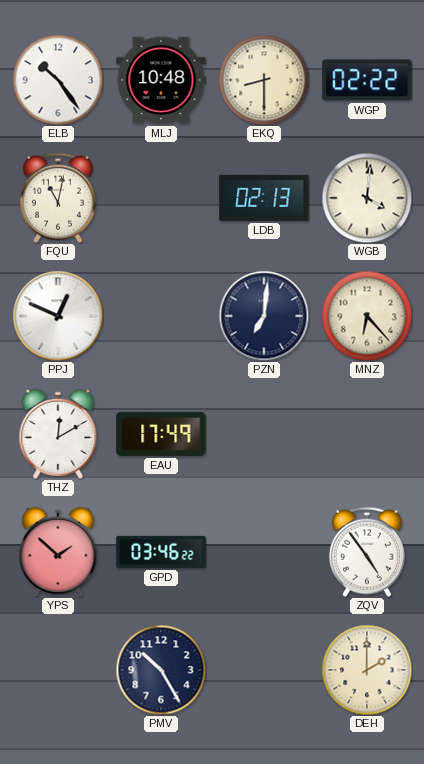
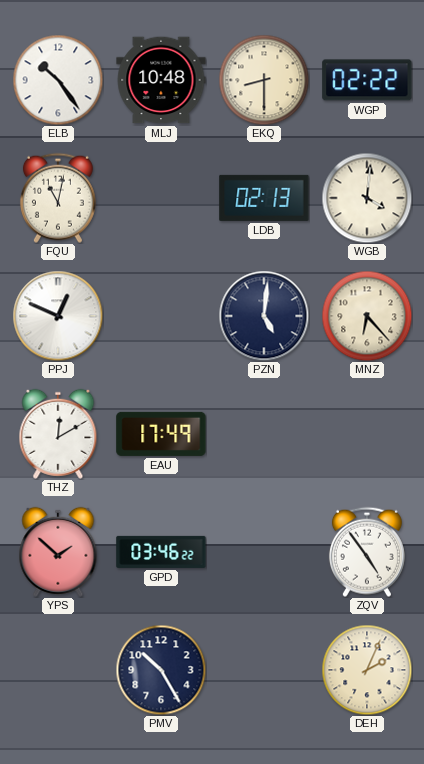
PZN: 7:01 -> 5:01 (264, 316)
DEH: 2:00 -> 2:04 (367, 670)
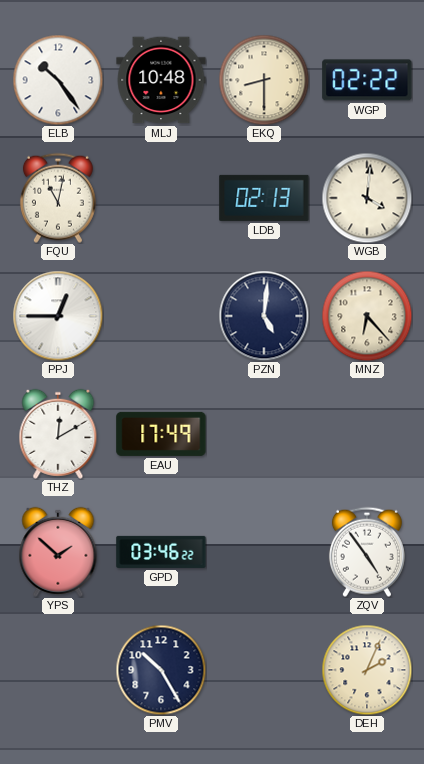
PPJ: 12:49 -> 12:45 (58, 316)
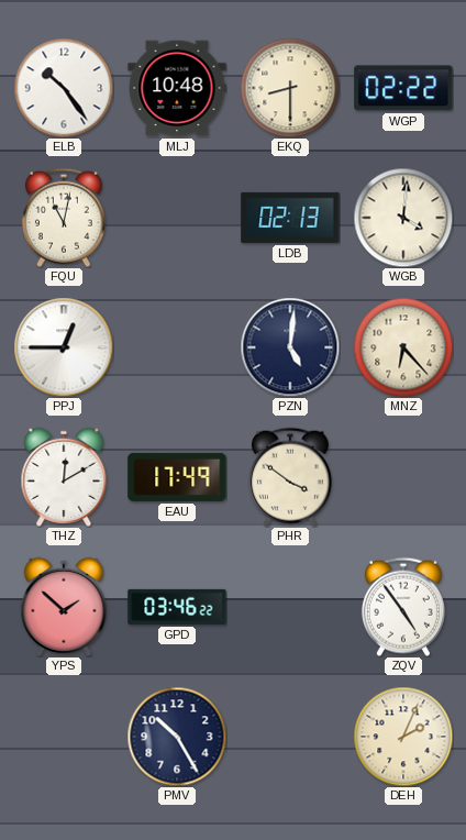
PHR: none -> 3:51 (290, 477)
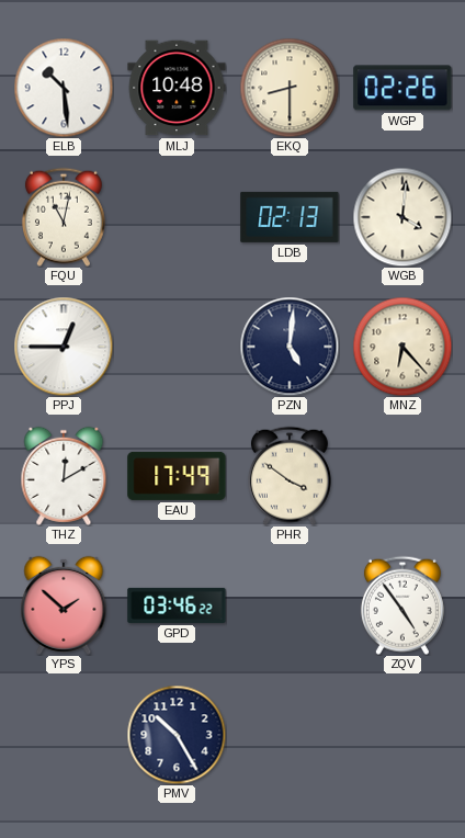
ELB: 10:24 -> 10:29 (64, 88)
WGP: 02:22 -> 02:26 (402, 88)
DEH: 2:04 -> none (403, 737)
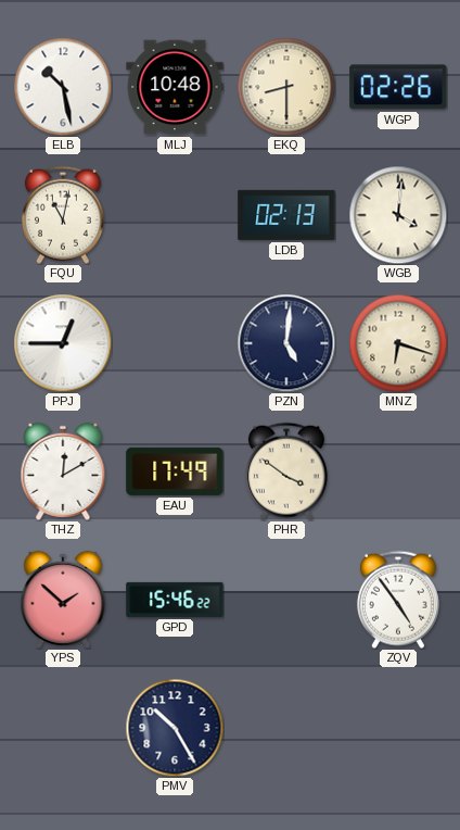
ELB: 10:29 -> 10:28 (63, 87)
MNZ: 6:23 -> 6:18 (398, 343)
GPD: 03:46 -> 15:46 (175, 600)
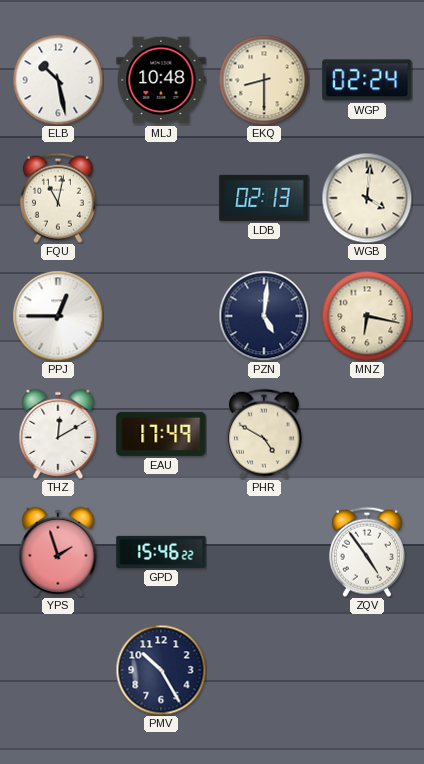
WGP: 02:26 -> 02:24 (367, 80)
MNZ: 6:18 -> 6:17 (367, 316)
PHR: 3:51 -> 4:50 (264, 434)
YPS: 1:52 -> 1:57 (58, 552)
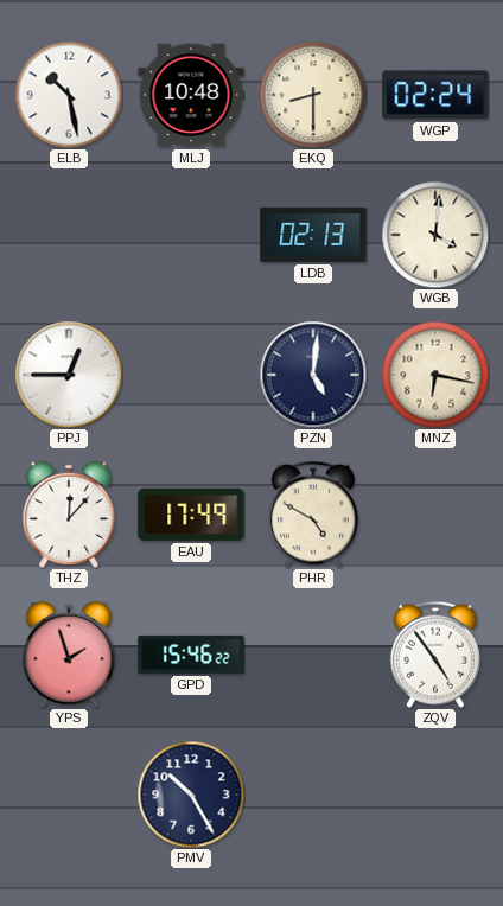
FQU: 11:02 -> none (58, 198)
THZ: 12:10 -> 12:07 (69, 515)
